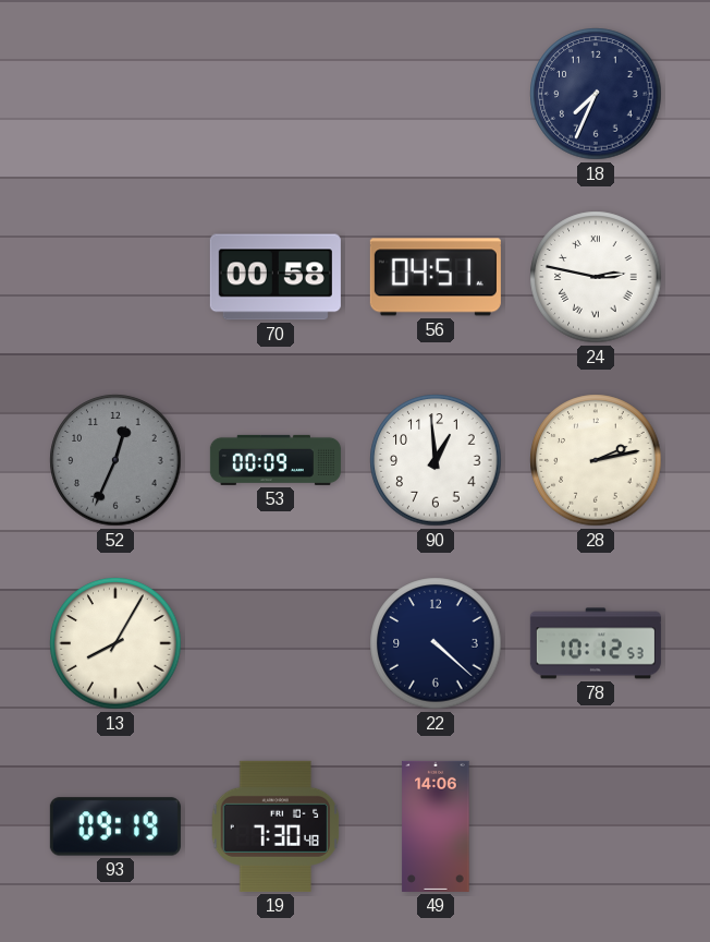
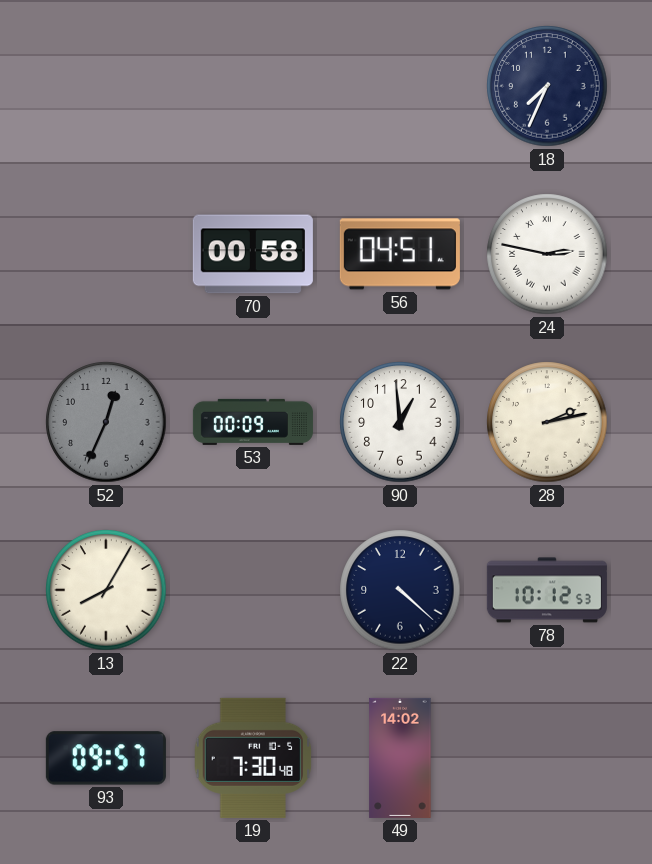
93: 09:19 -> 09:57 (106, 758)
49: 14:06 -> 14:02 (400, 758)
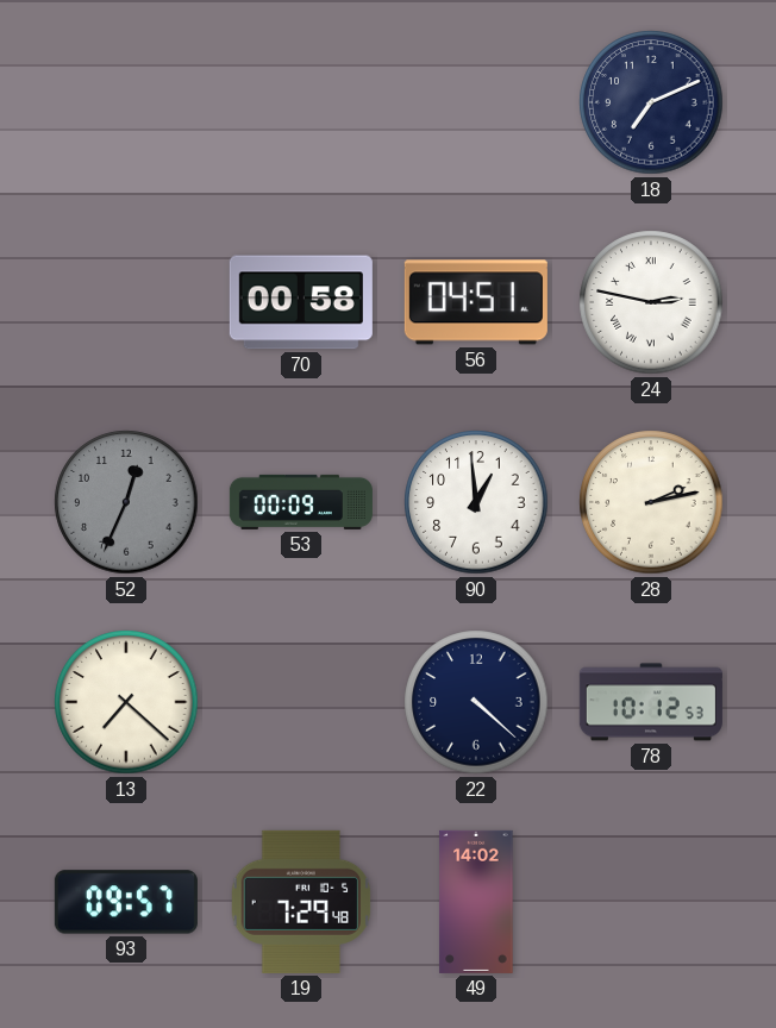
18: 7:34 -> 7:11 (651, 102)
13: 8:05 -> 7:22 (126, 702)
19: 7:30 -> 7:29 (301, 902)
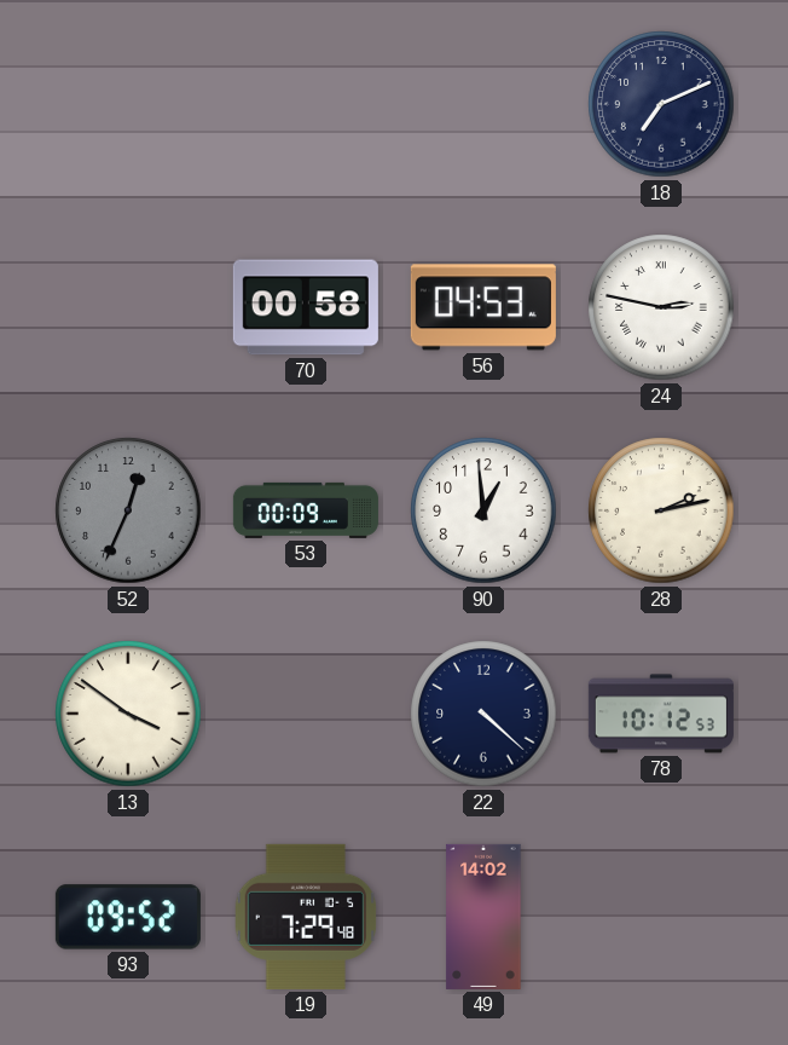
56: 04:51 -> 04:53 (483, 307)
13: 7:22 -> 3:51 (128, 714)
93: 09:57 -> 09:52 (128, 917)
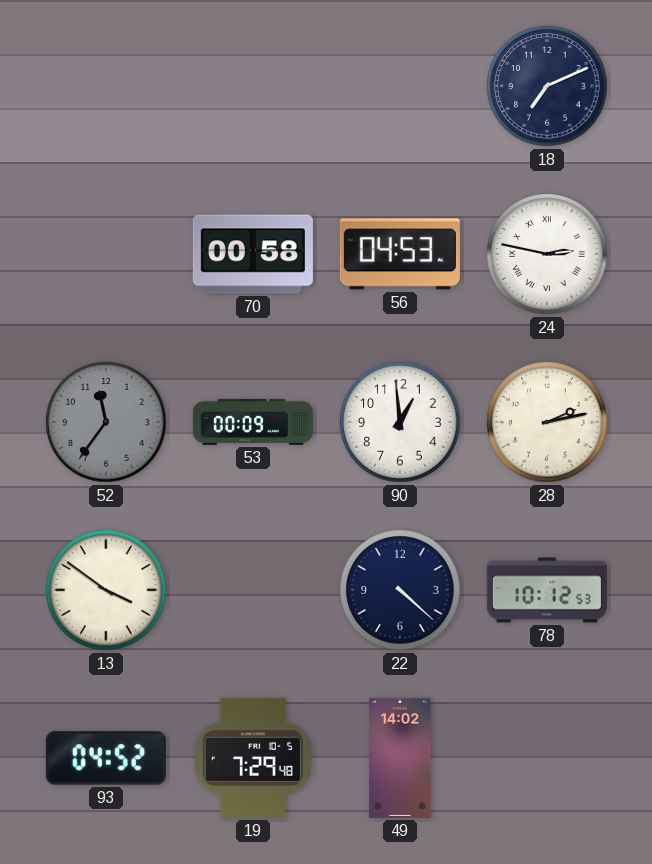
52: 12:34 -> 11:36 (106, 422)
93: 09:52 -> 04:52 (106, 758)
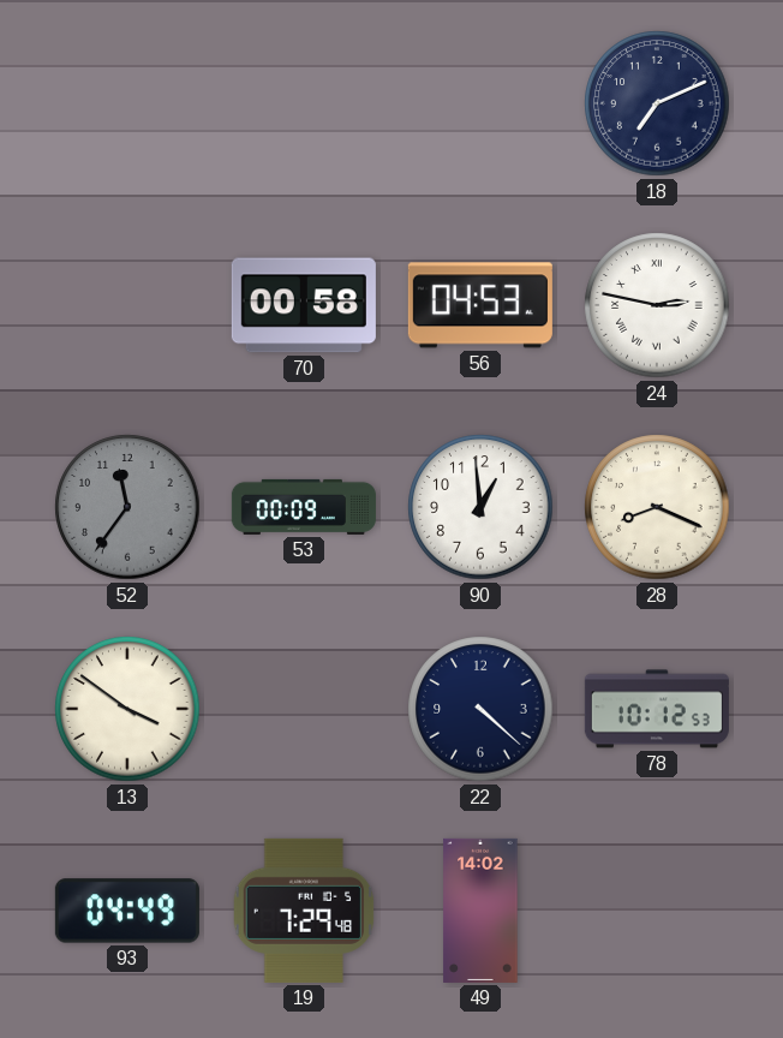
28: 2:13 -> 8:19 (657, 507)
93: 04:52 -> 04:49 (127, 911)
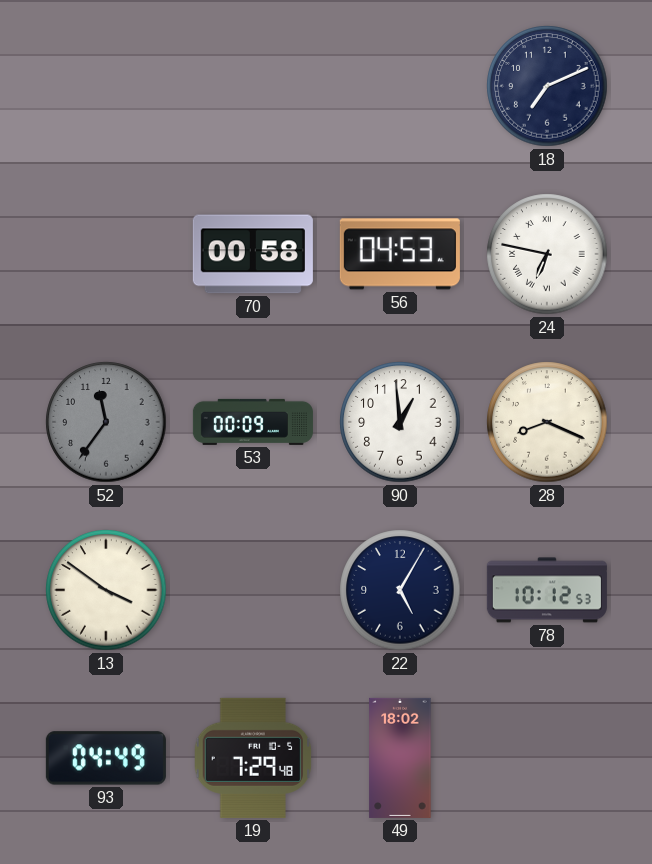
24: 2:47 -> 6:47 (547, 254)
22: 4:22 -> 5:05 (400, 590)
49: 14:02 -> 18:02 (400, 758)
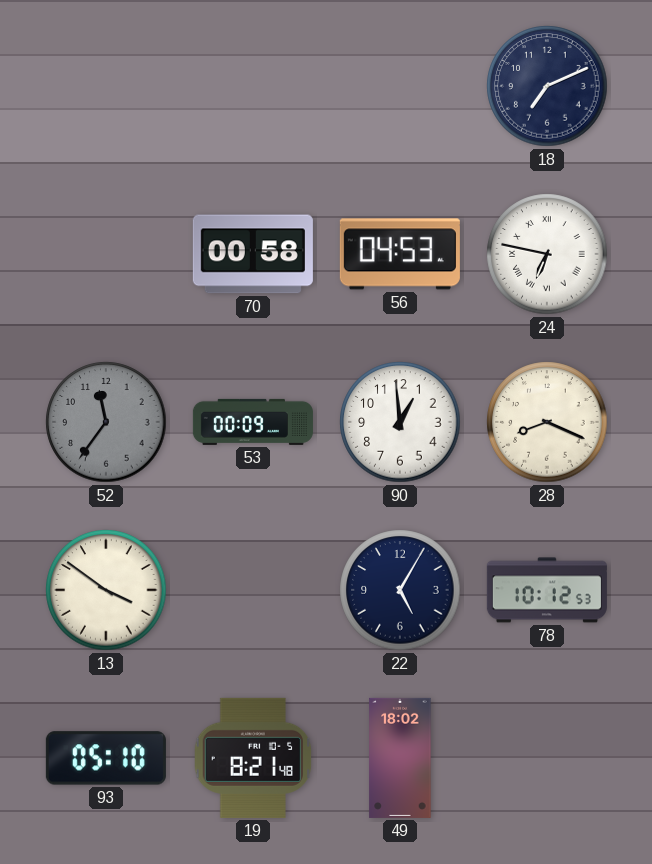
93: 04:49 -> 05:10 (106, 758)
19: 7:29 -> 8:21 (253, 758)
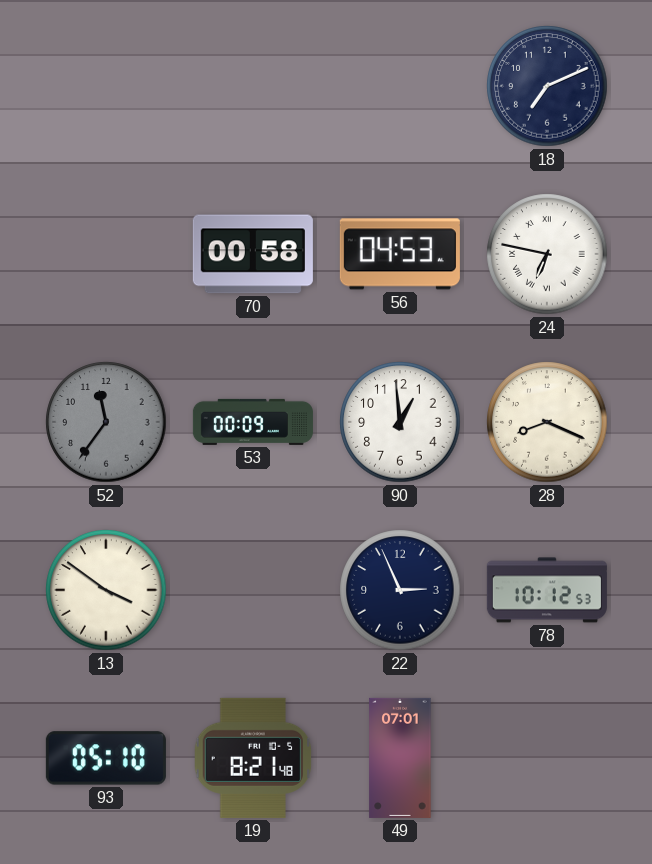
22: 5:05 -> 2:56 (400, 590)
49: 18:02 -> 07:01 (400, 758)
